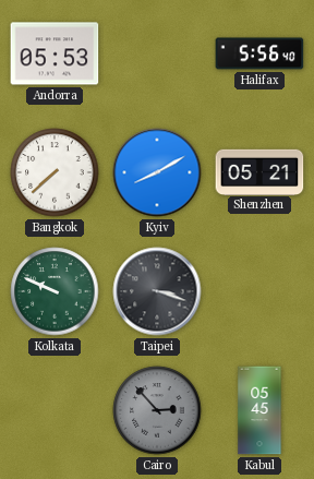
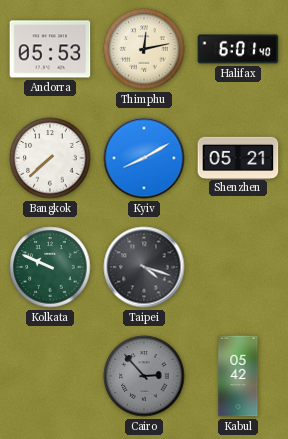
Thimphu: none -> 12:13 (144, 49)
Halifax: 5:56 -> 6:01 (238, 49)
Taipei: 3:18 -> 4:18 (144, 267)
Kabul: 05:45 -> 05:42 (238, 376)
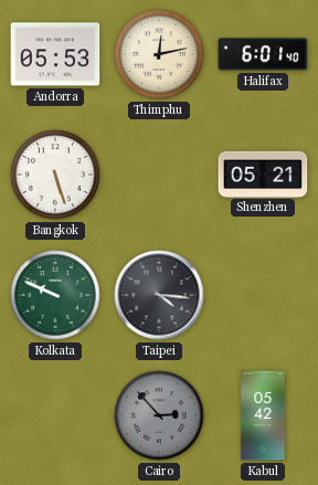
Bangkok: 7:38 -> 5:27 (55, 175)
Kyiv: 8:10 -> none (144, 158)
Taipei: 4:18 -> 4:16 (159, 295)
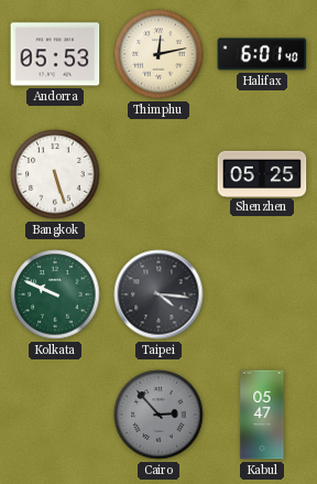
Shenzhen: 05:21 -> 05:25 (262, 173)
Kabul: 05:42 -> 05:47 (262, 415)
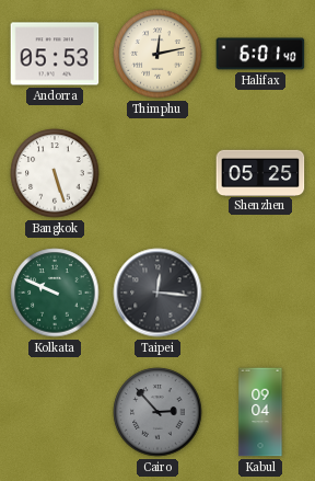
Taipei: 4:16 -> 12:16 (157, 293)
Kabul: 05:47 -> 09:04 (260, 412)
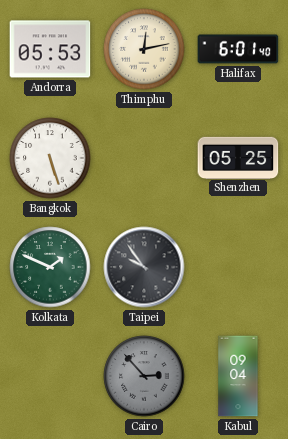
Kolkata: 9:49 -> 1:49 (50, 267)
Taipei: 12:16 -> 9:54 (144, 267)
